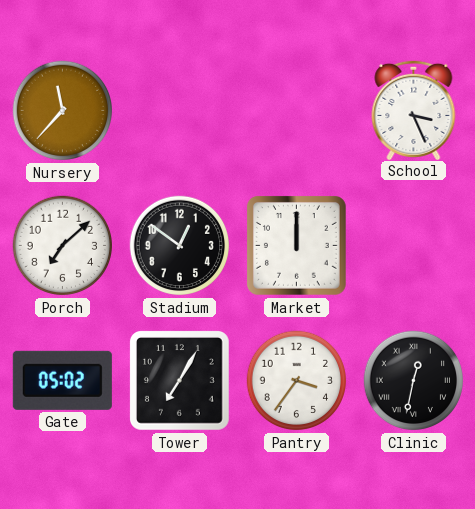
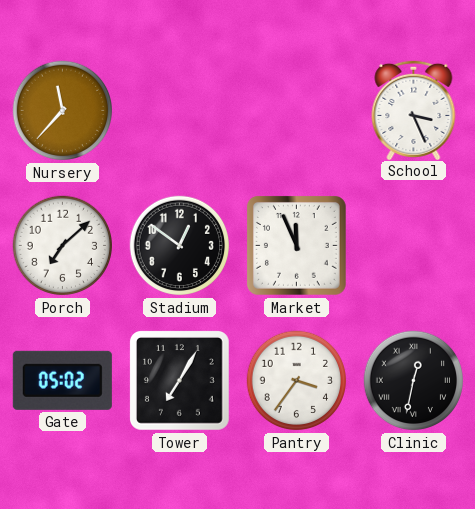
Market: 12:00 -> 11:56 (296, 245)
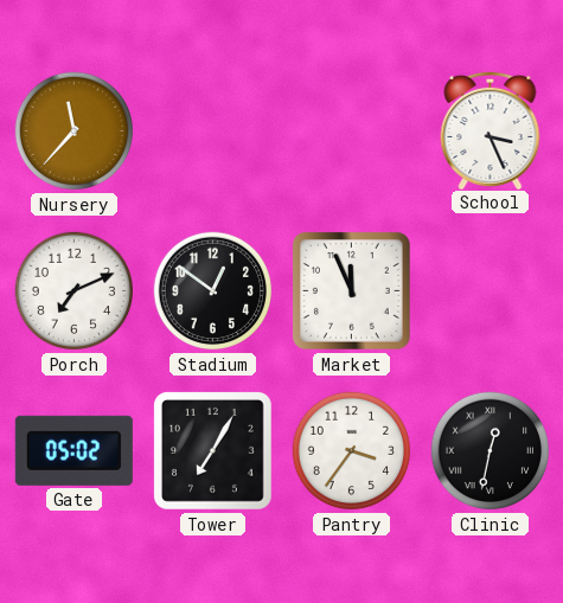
Porch: 7:08 -> 7:11 (75, 291)
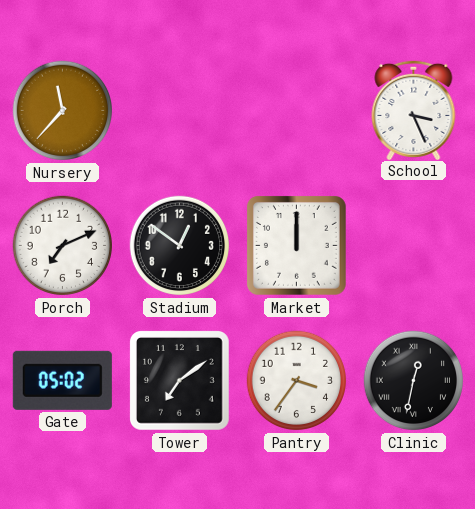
Market: 11:56 -> 12:00 (296, 245)
Tower: 7:05 -> 7:09 (179, 380)
